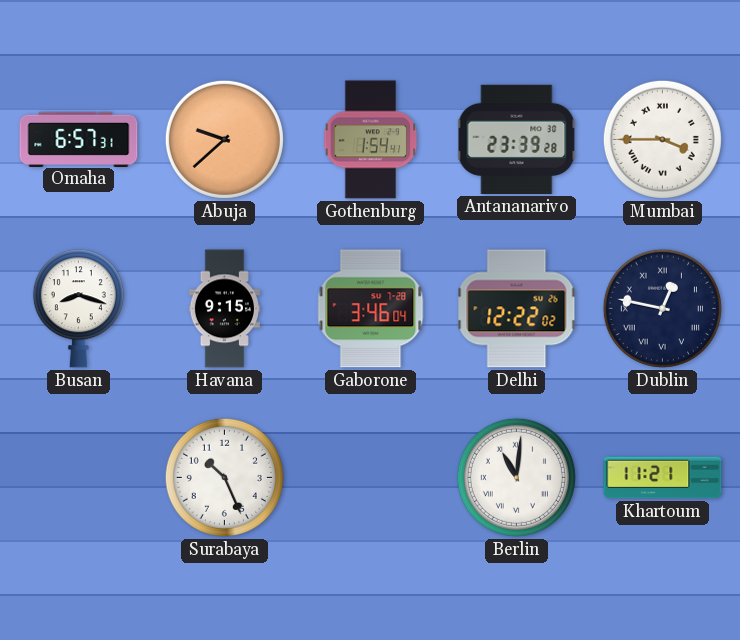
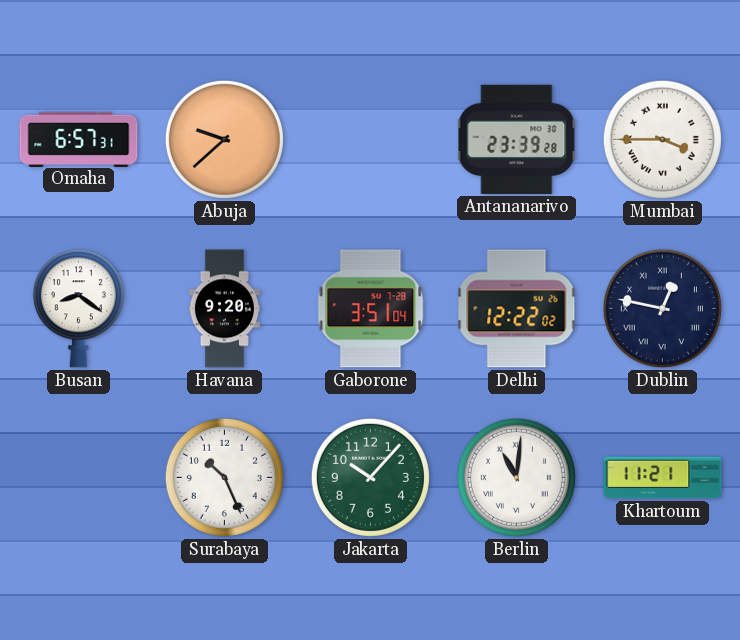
Gothenburg: 1:54 -> none (371, 140)
Busan: 8:18 -> 8:21 (78, 309)
Havana: 9:15 -> 9:20 (224, 309)
Gaborone: 3:46 -> 3:51 (371, 309)
Jakarta: none -> 10:07 (370, 477)
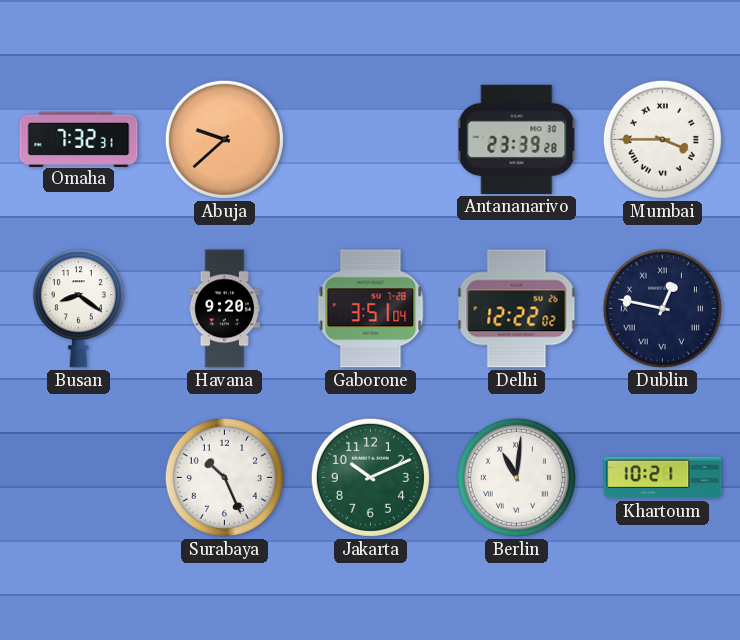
Omaha: 6:57 -> 7:32 (79, 139)
Jakarta: 10:07 -> 10:11 (370, 477)
Khartoum: 11:21 -> 10:21 (663, 478)
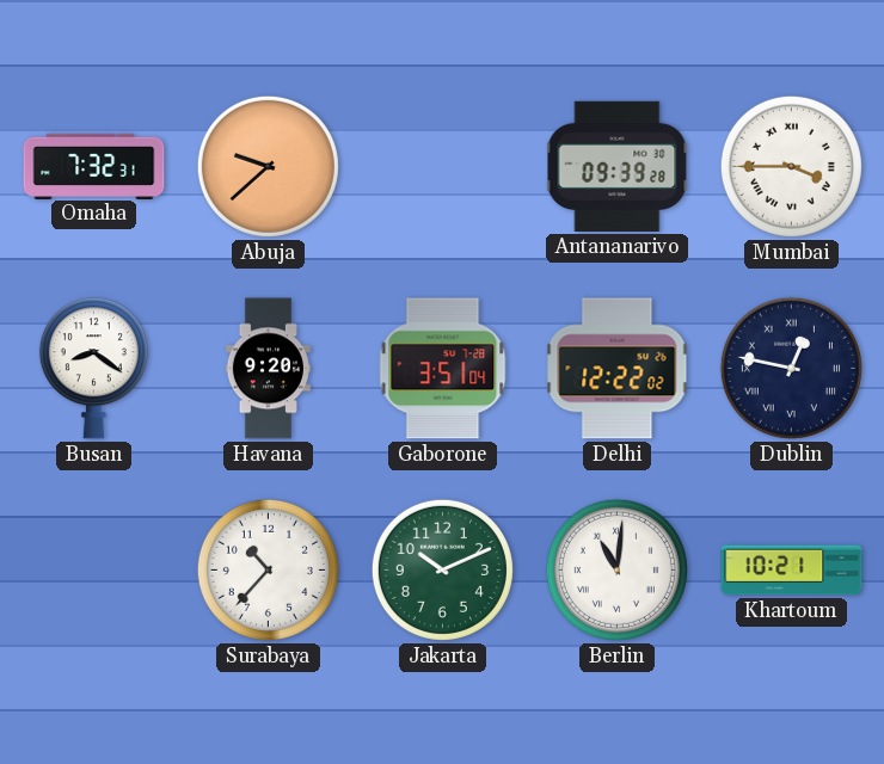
Antananarivo: 23:39 -> 09:39 (618, 166)
Surabaya: 10:26 -> 10:37 (268, 569)
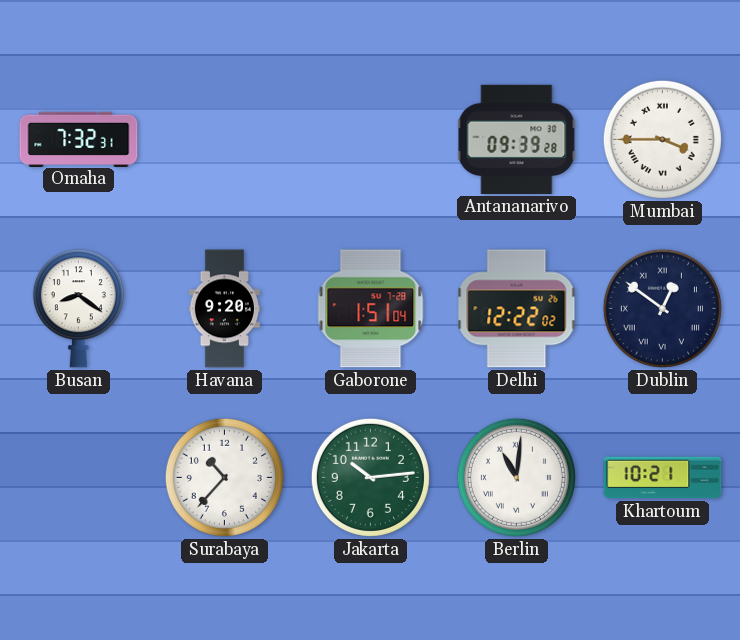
Abuja: 9:38 -> none (268, 166)
Gaborone: 3:51 -> 1:51 (371, 309)
Dublin: 12:47 -> 12:51 (662, 308)
Jakarta: 10:11 -> 10:14 (370, 477)
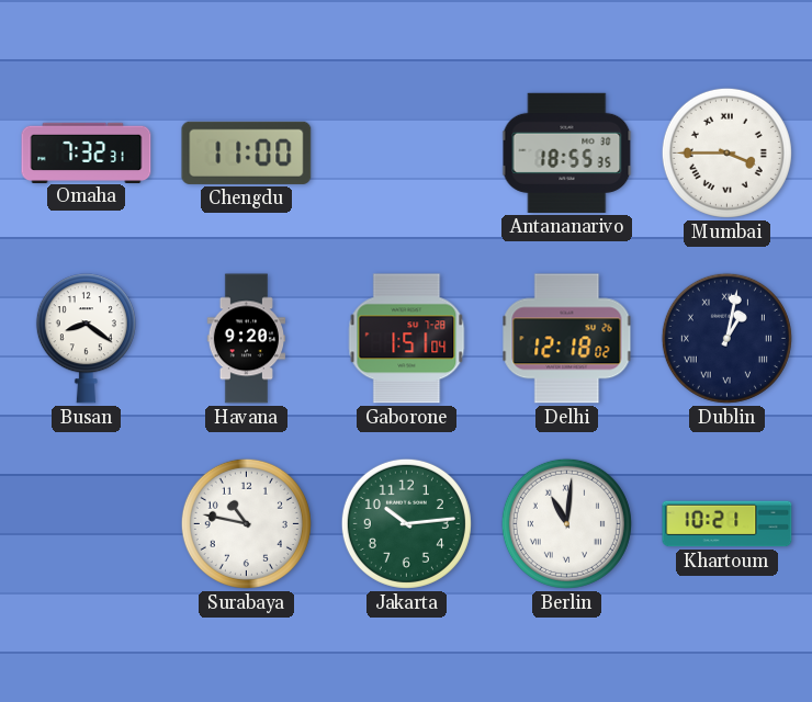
Chengdu: none -> 11:00 (247, 152)
Antananarivo: 09:39 -> 18:55 (567, 152)
Delhi: 12:22 -> 12:18 (567, 339)
Dublin: 12:51 -> 1:02 (726, 338)
Surabaya: 10:37 -> 10:47 (246, 523)
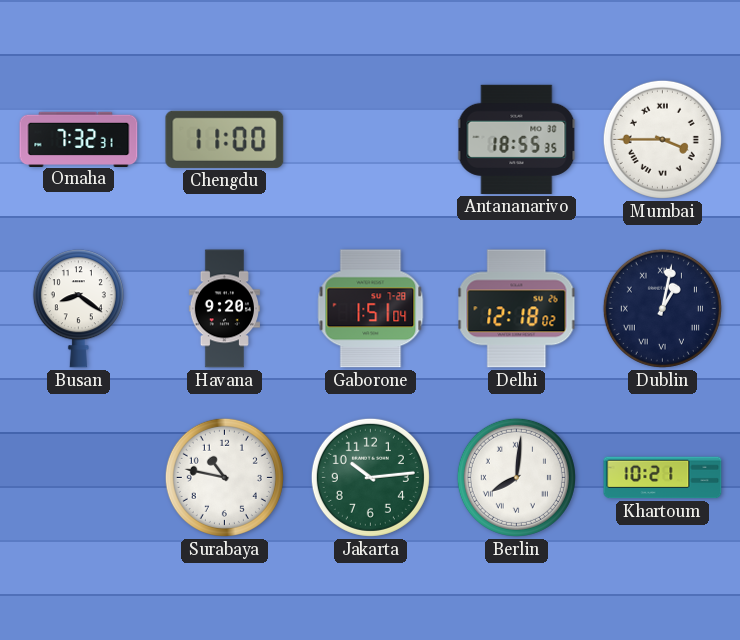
Berlin: 11:01 -> 8:01 (516, 477)
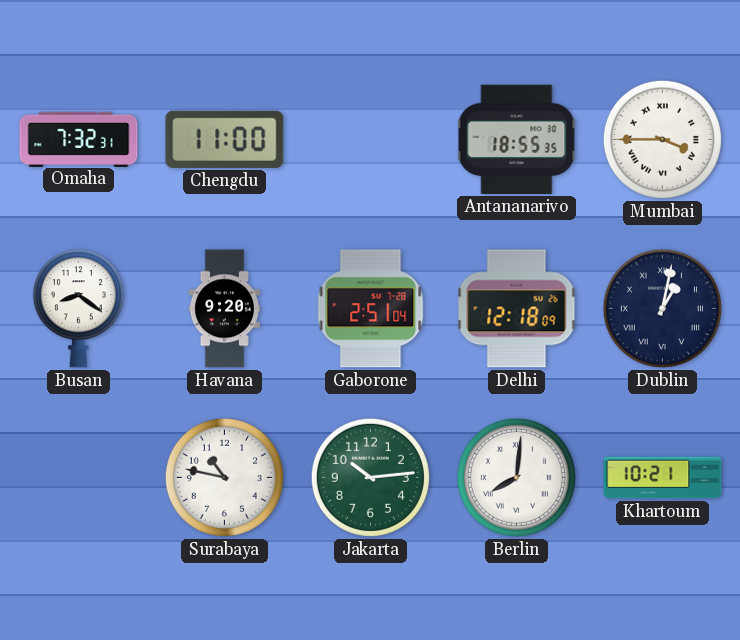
Gaborone: 1:51 -> 2:51 (371, 309)
Delhi: 12:18:02 -> 12:18:09 (517, 309)
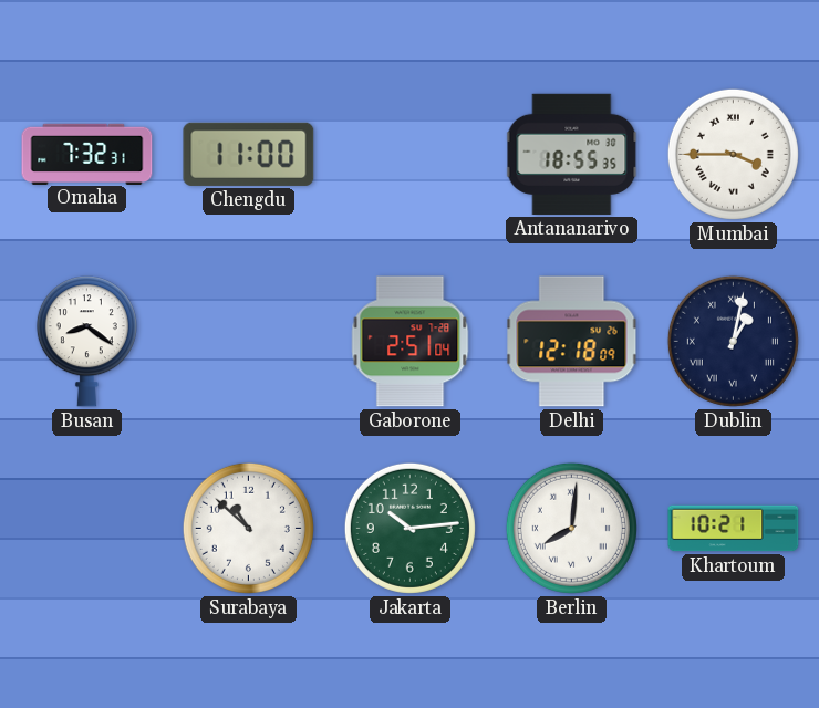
Havana: 9:20 -> none (224, 309)
Surabaya: 10:47 -> 10:52 (248, 528)
